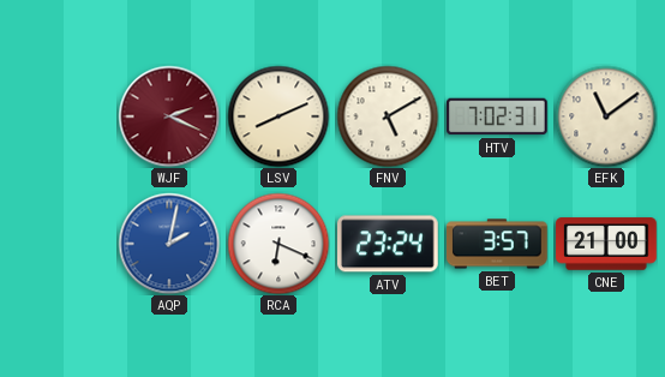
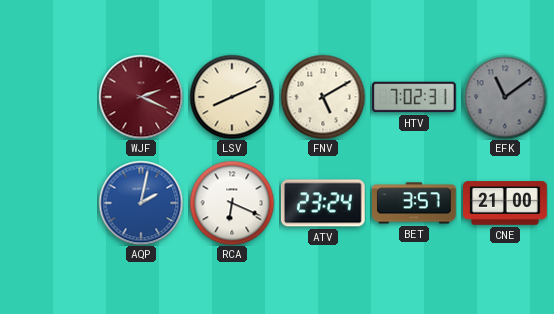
EFK dial: cream -> grey (505, 97)
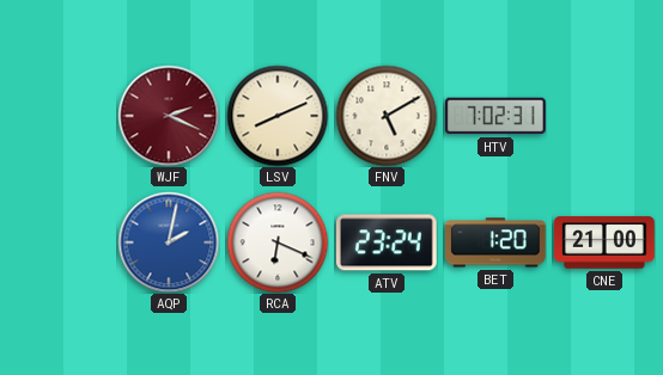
EFK: 11:09 -> none (505, 97)
BET: 3:57 -> 1:20 (497, 242)
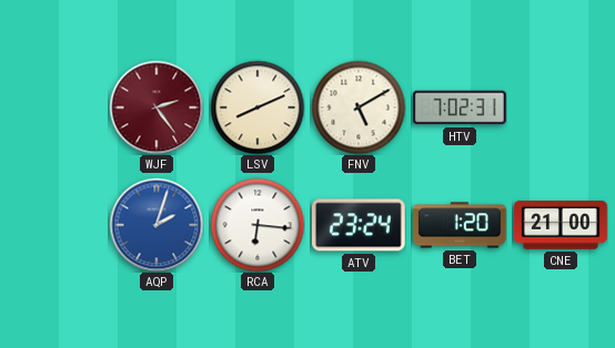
WJF: 2:19 -> 2:24 (157, 108)
AQP: 2:02 -> 2:03 (157, 225)
RCA: 6:19 -> 6:16 (258, 225)
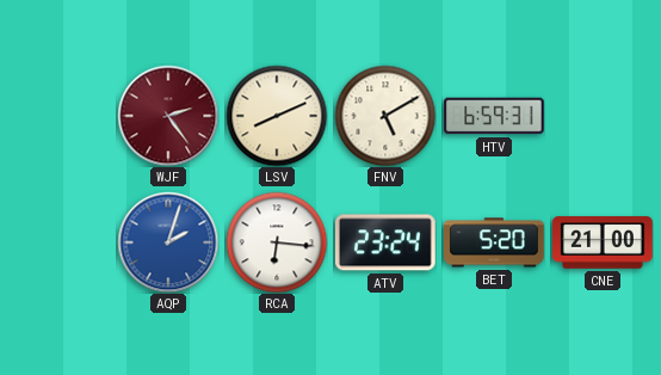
HTV: 7:02 -> 6:59 (494, 116)
BET: 1:20 -> 5:20 (495, 242)
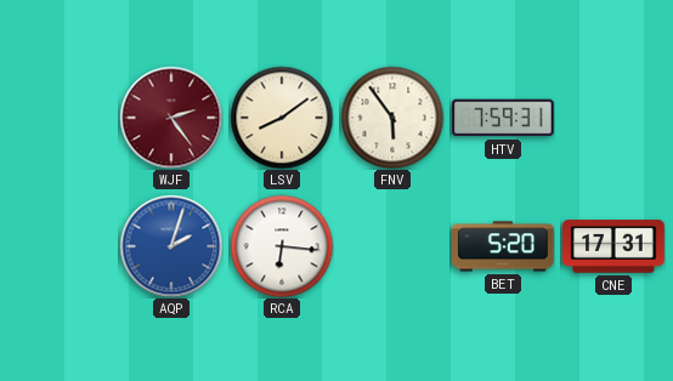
LSV: 8:11 -> 8:09 (282, 118)
FNV: 5:10 -> 5:54 (392, 118)
HTV: 6:59 -> 7:59 (503, 118)
ATV: 23:24 -> none (385, 242)
CNE: 21:00 -> 17:31 (613, 246)
